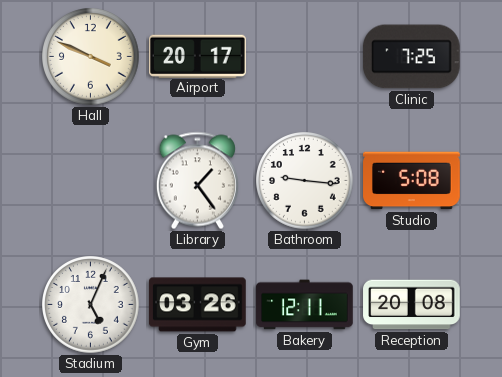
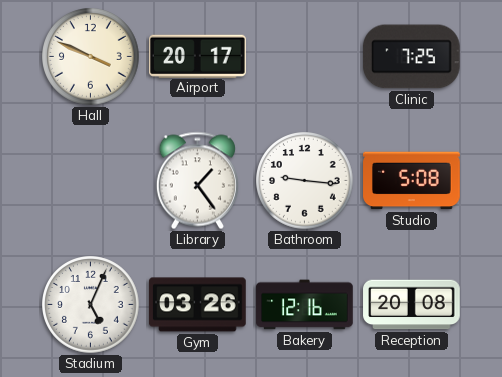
Bakery: 12:11 -> 12:16 (305, 305)
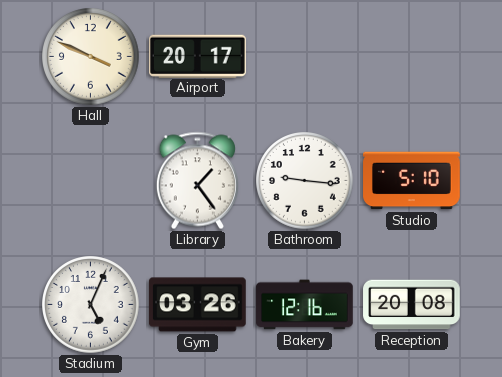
Clinic: 7:25 -> none (411, 57)
Studio: 5:08 -> 5:10 (412, 181)
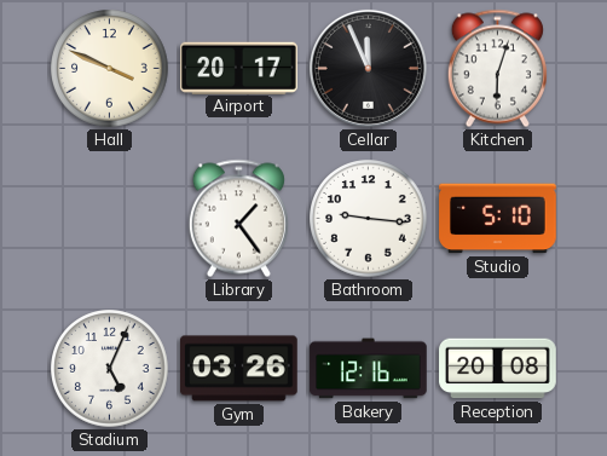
Cellar: none -> 11:56 (368, 68)
Kitchen: none -> 6:03 (497, 69)
